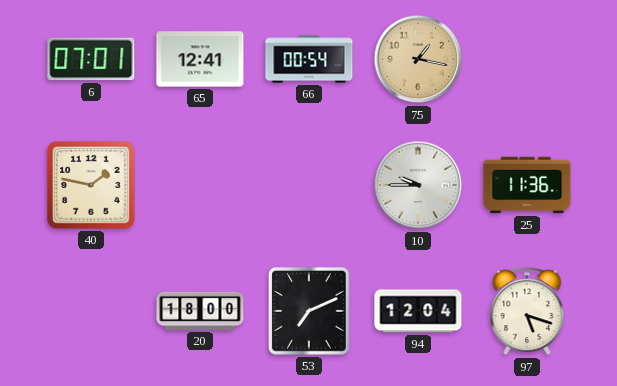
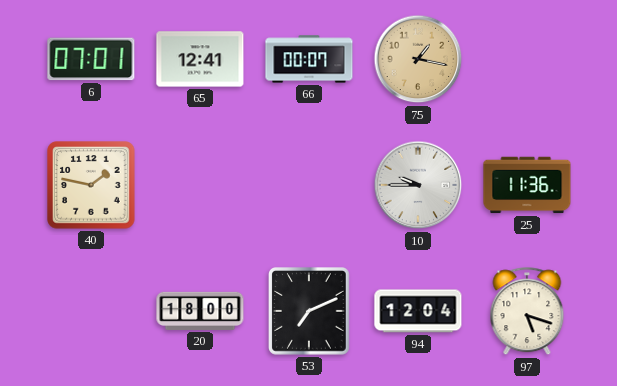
66: 00:54 -> 00:07 (309, 59)
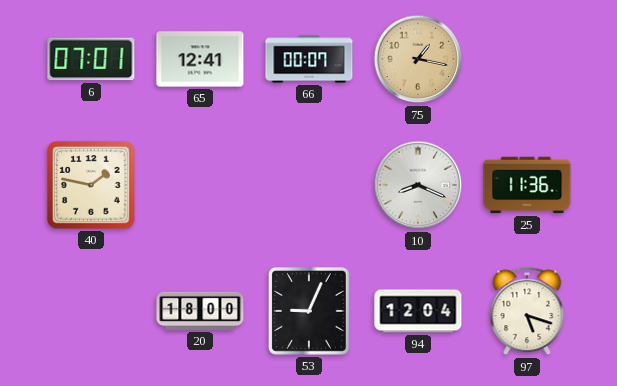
10: 9:45 -> 8:19 (418, 185)
53: 7:11 -> 9:04 (310, 312)
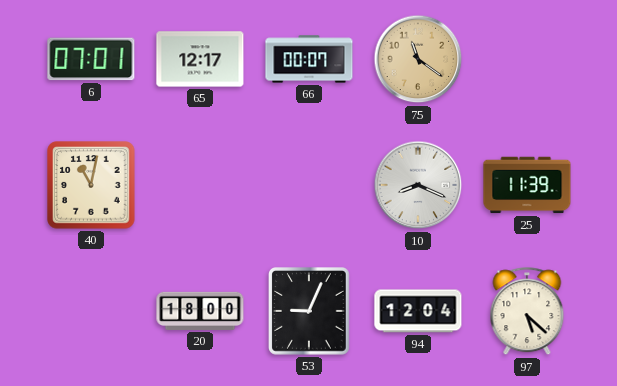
65: 12:41 -> 12:17 (200, 59)
75: 1:17 -> 11:21 (418, 59)
40: 1:47 -> 11:02 (91, 185)
25: 11:36 -> 11:39 (527, 185)
97: 5:18 -> 5:22 (527, 312)
